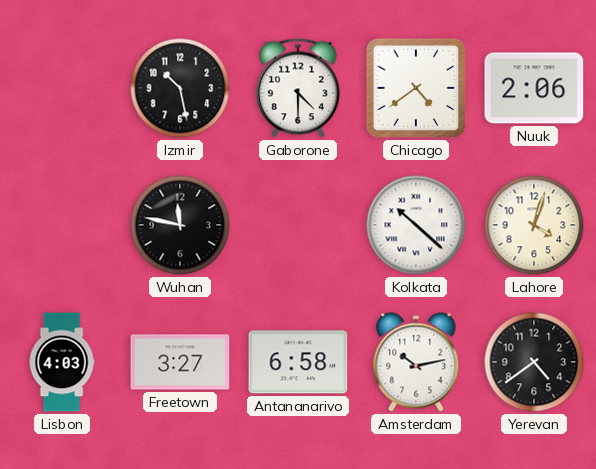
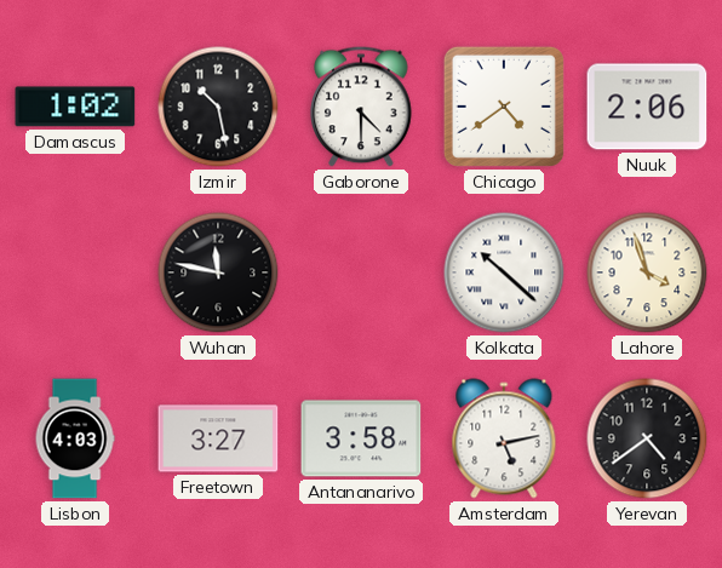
Damascus: none -> 1:02 (75, 107)
Lahore: 4:03 -> 3:57 (647, 272)
Antananarivo: 6:58 -> 3:58 (361, 438)
Amsterdam: 10:13 -> 5:13 (504, 438)
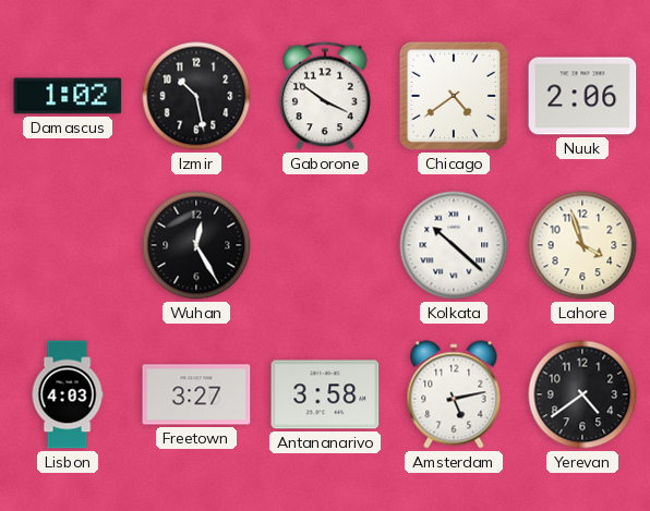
Gaborone: 4:30 -> 3:51 (325, 96)
Wuhan: 11:47 -> 12:25 (196, 245)
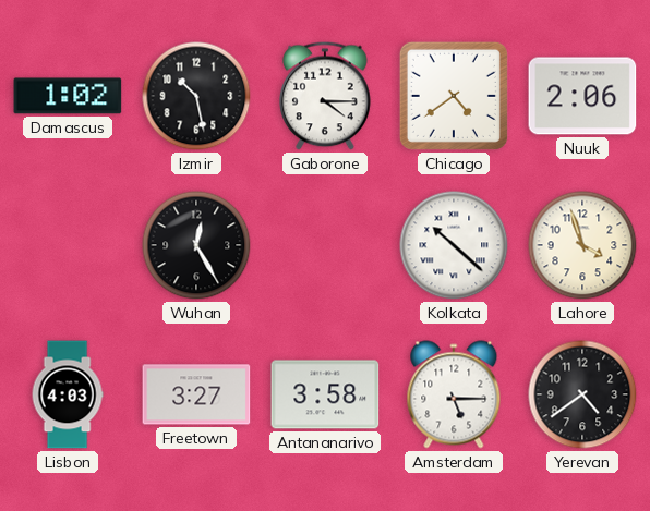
Gaborone: 3:51 -> 4:15 (325, 96)
Amsterdam: 5:13 -> 5:15 (454, 394)
